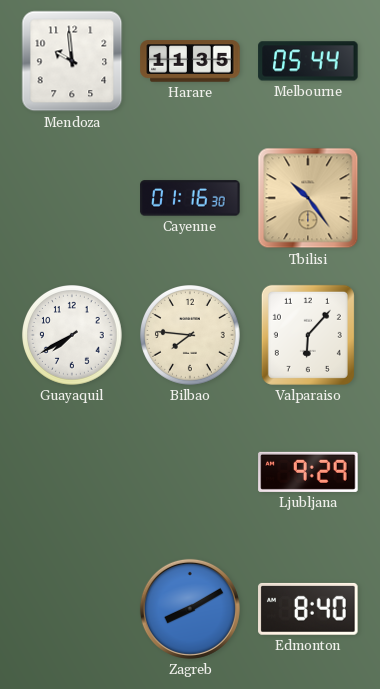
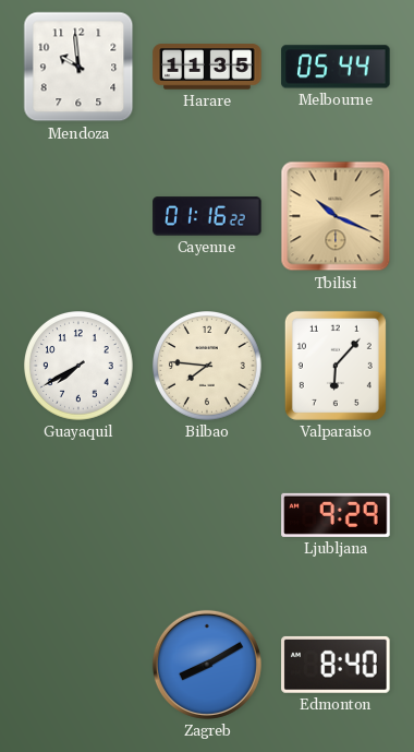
Cayenne: 01:16:30 -> 01:16:22 (207, 216)
Tbilisi: 10:24 -> 10:19 (336, 216)
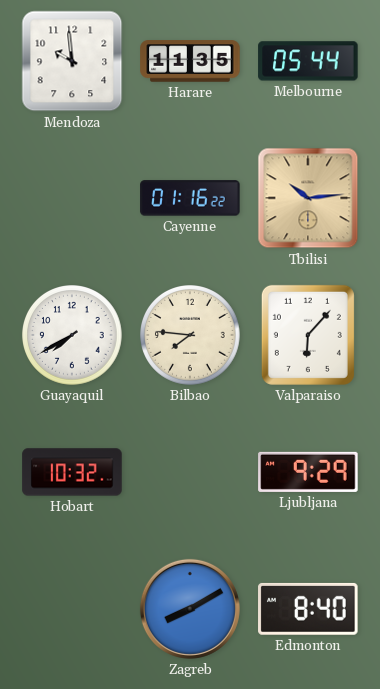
Tbilisi: 10:19 -> 10:14 (308, 198)
Hobart: none -> 10:32 (72, 472)
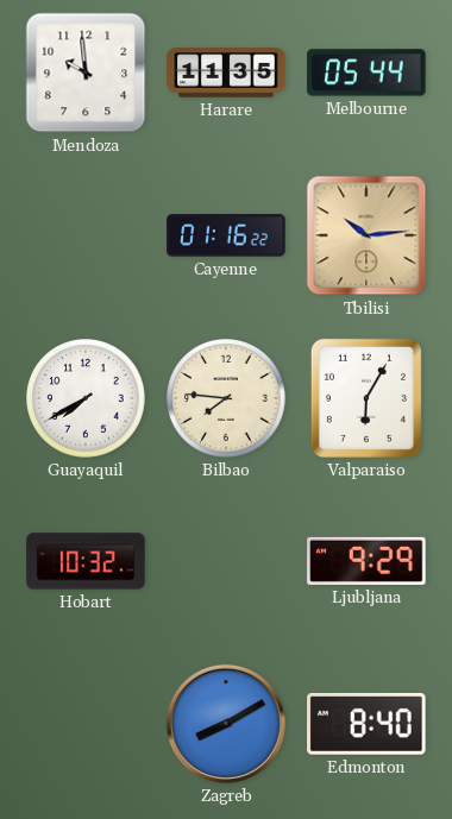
Valparaiso: 6:07 -> 6:05 (366, 398)
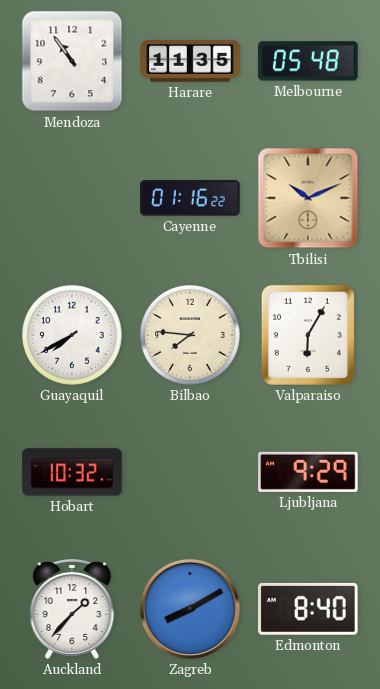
Mendoza: 9:59 -> 10:54 (72, 61)
Melbourne: 05:44 -> 05:48 (308, 61)
Tbilisi: 10:14 -> 10:11 (308, 198)
Auckland: none -> 1:37 (72, 609)
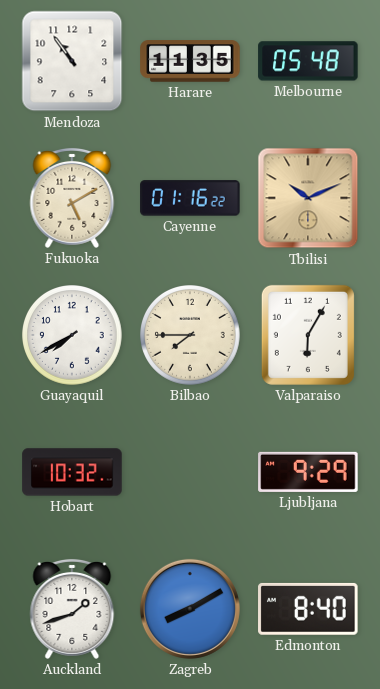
Fukuoka: none -> 5:10 (72, 198)
Bilbao: 7:46 -> 7:45 (191, 336)
Auckland: 1:37 -> 1:42 (72, 609)
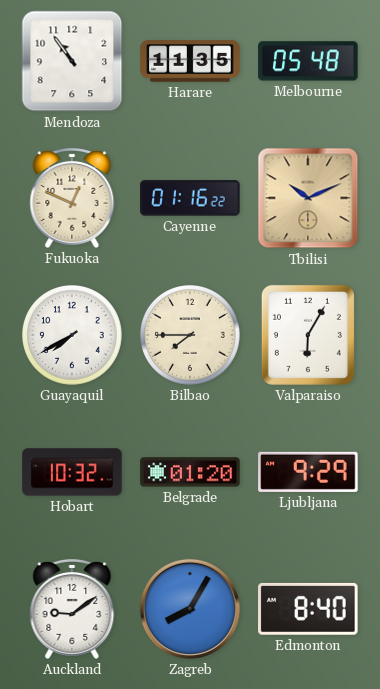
Fukuoka: 5:10 -> 12:49 (72, 198)
Belgrade: none -> 01:20 (190, 472)
Auckland: 1:42 -> 9:09 (72, 609)
Zagreb: 8:10 -> 8:05 (190, 609)
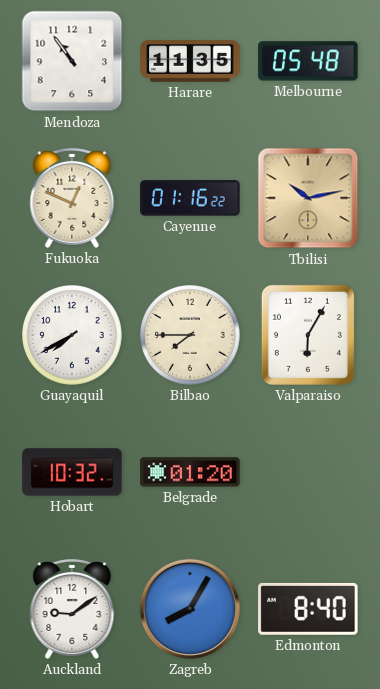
Tbilisi: 10:11 -> 10:13 (308, 198)
Ljubljana: 9:29 -> none (308, 472)
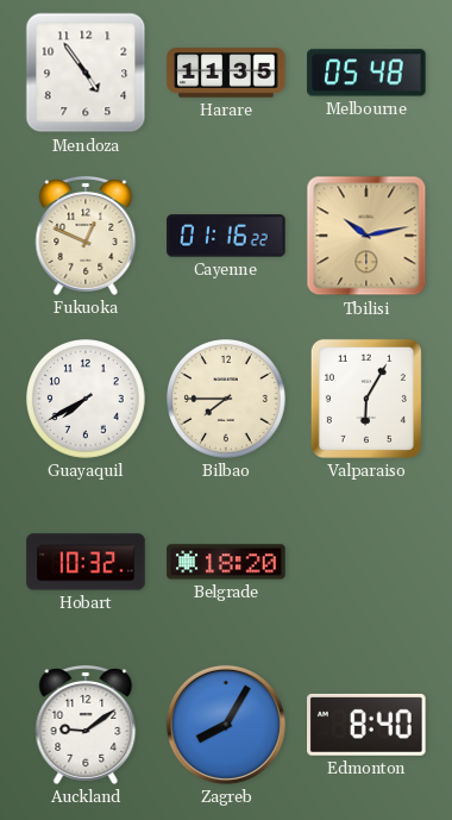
Mendoza: 10:54 -> 4:54 (86, 73)
Belgrade: 01:20 -> 18:20 (226, 562)
